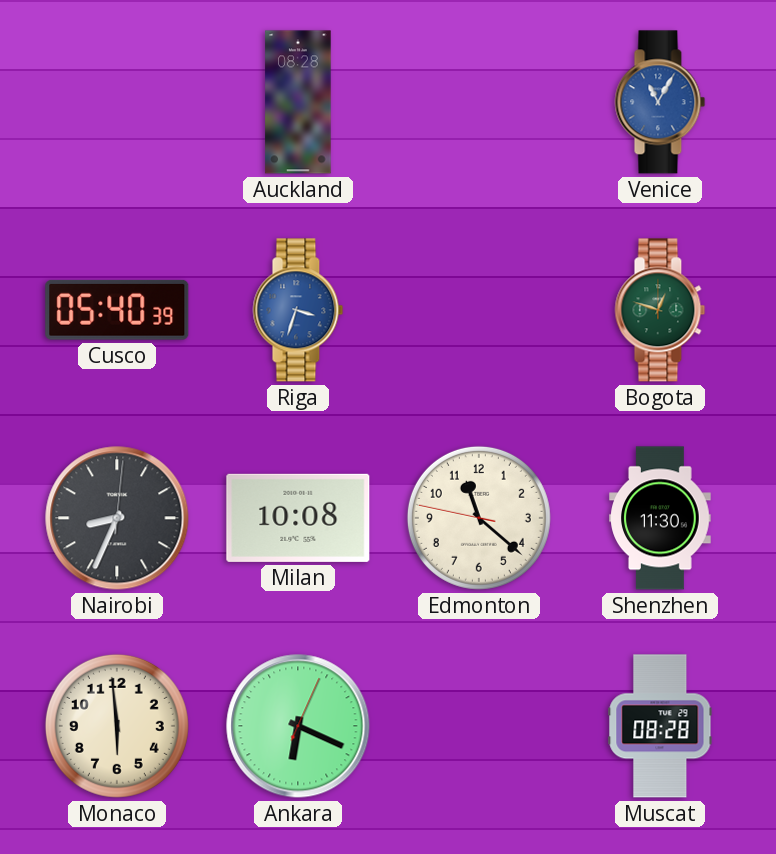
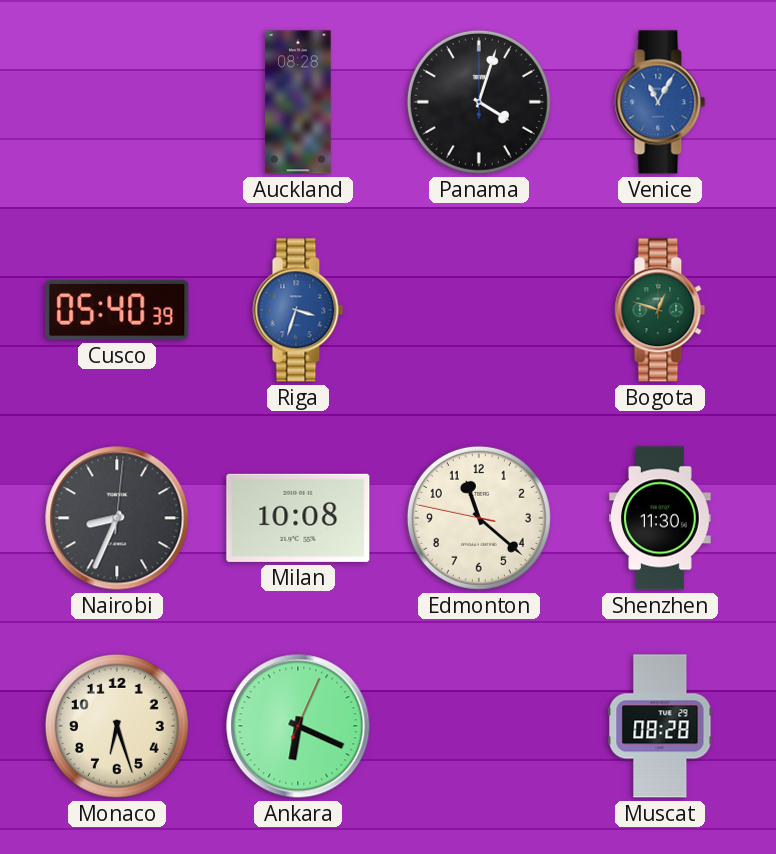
Panama: none -> 4:03 (479, 102)
Monaco: 5:59 -> 6:27 (117, 726)
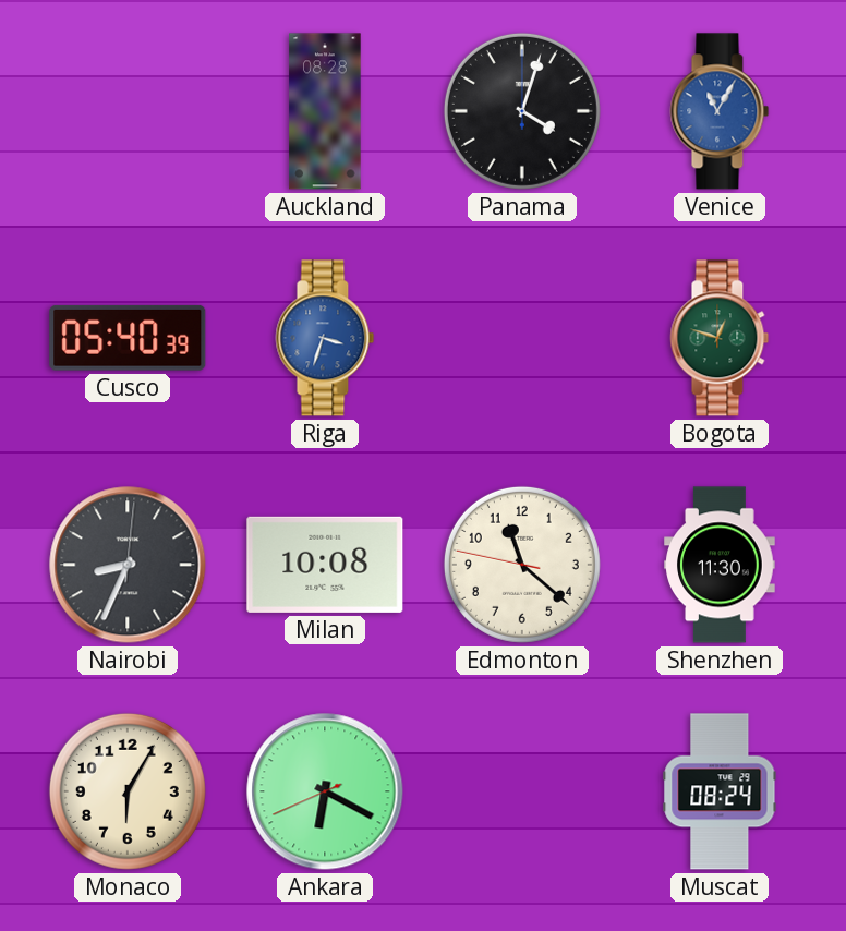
Monaco: 6:27 -> 6:05 (128, 791)
Ankara: 6:19:04 -> 6:19:41 (325, 791)
Muscat: 08:28 -> 08:24 (720, 791)
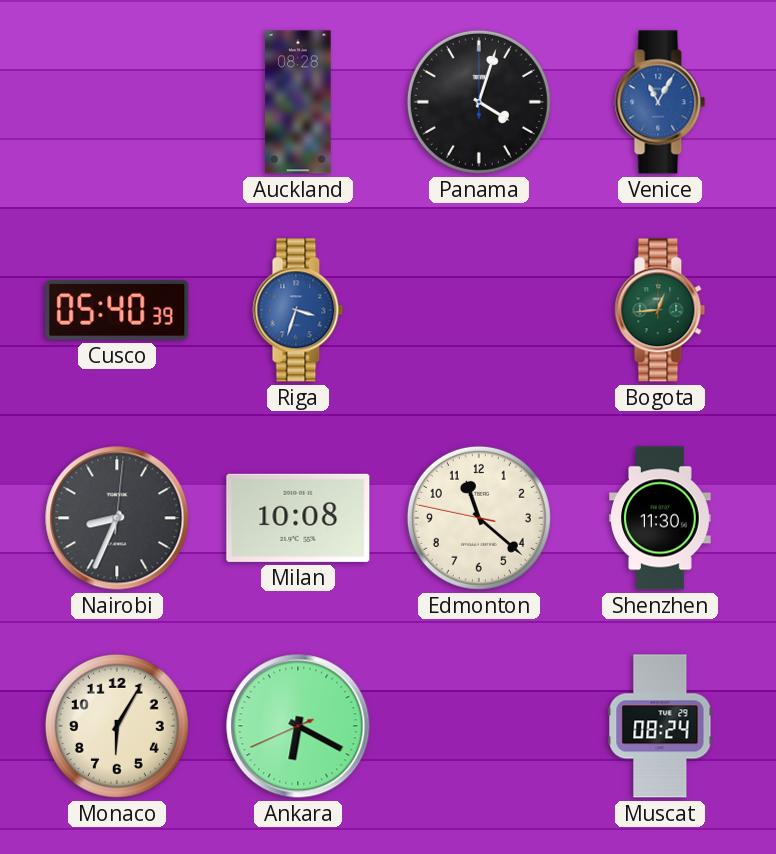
Bogota: 12:48 -> 12:44 (660, 310)
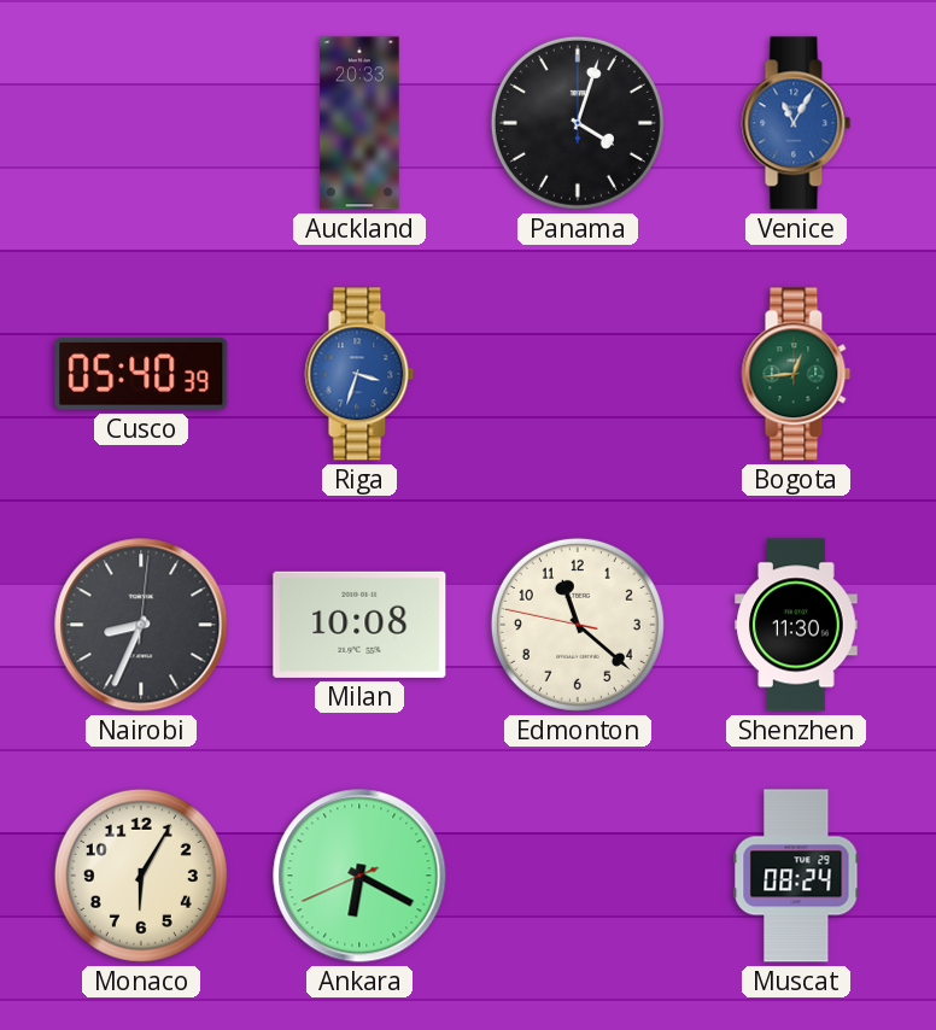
Auckland: 08:28 -> 20:33 (359, 123)
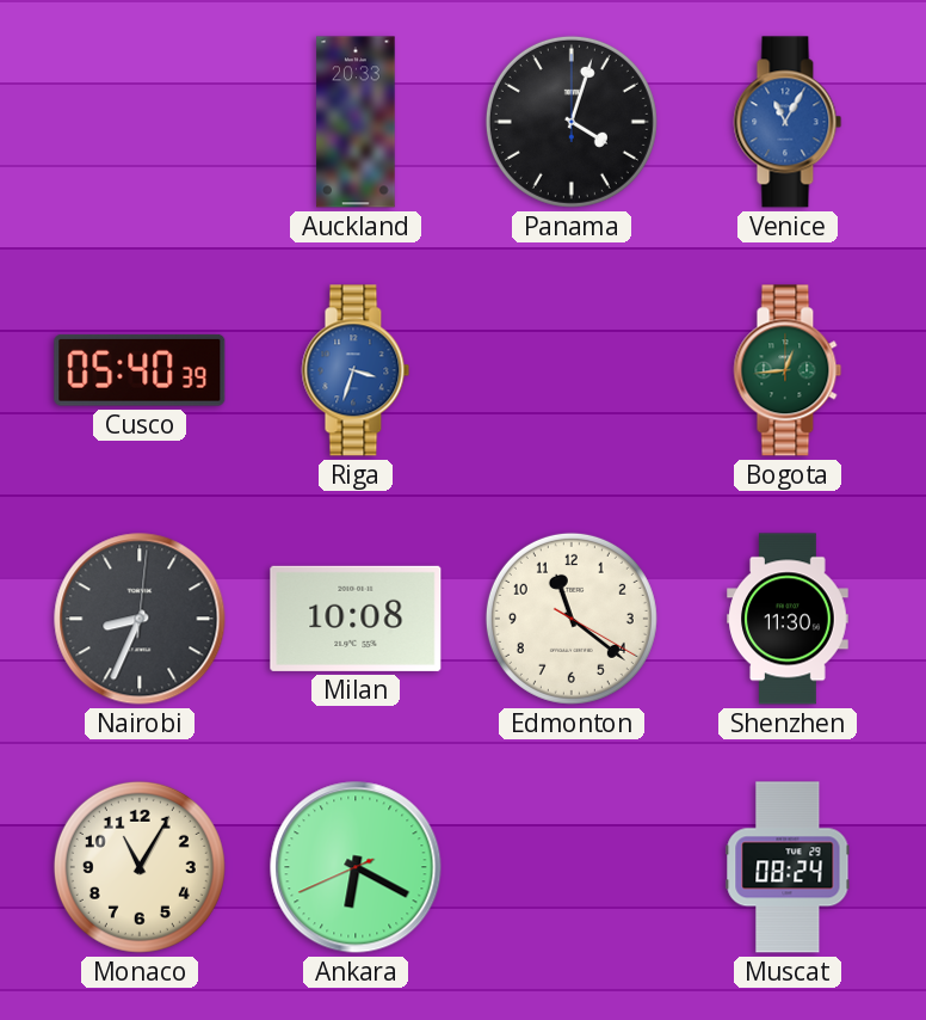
Edmonton: 11:21:47 -> 11:21:20 (572, 619)
Monaco: 6:05 -> 11:05 (140, 867)
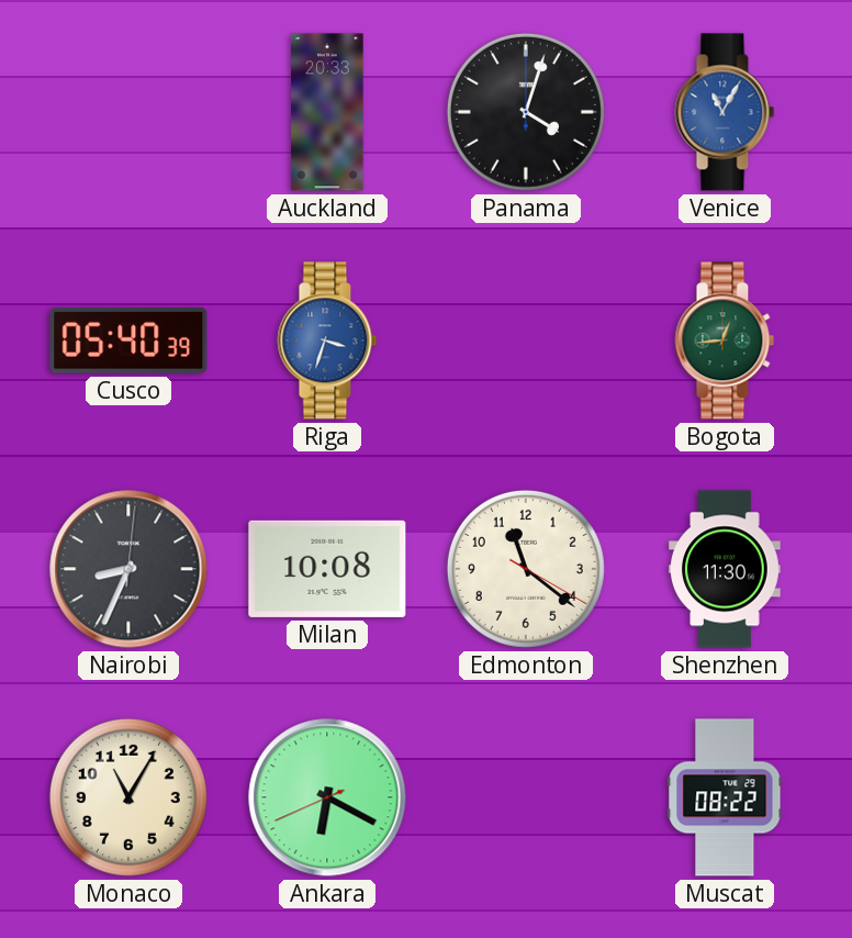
Muscat: 08:24 -> 08:22 (725, 797)
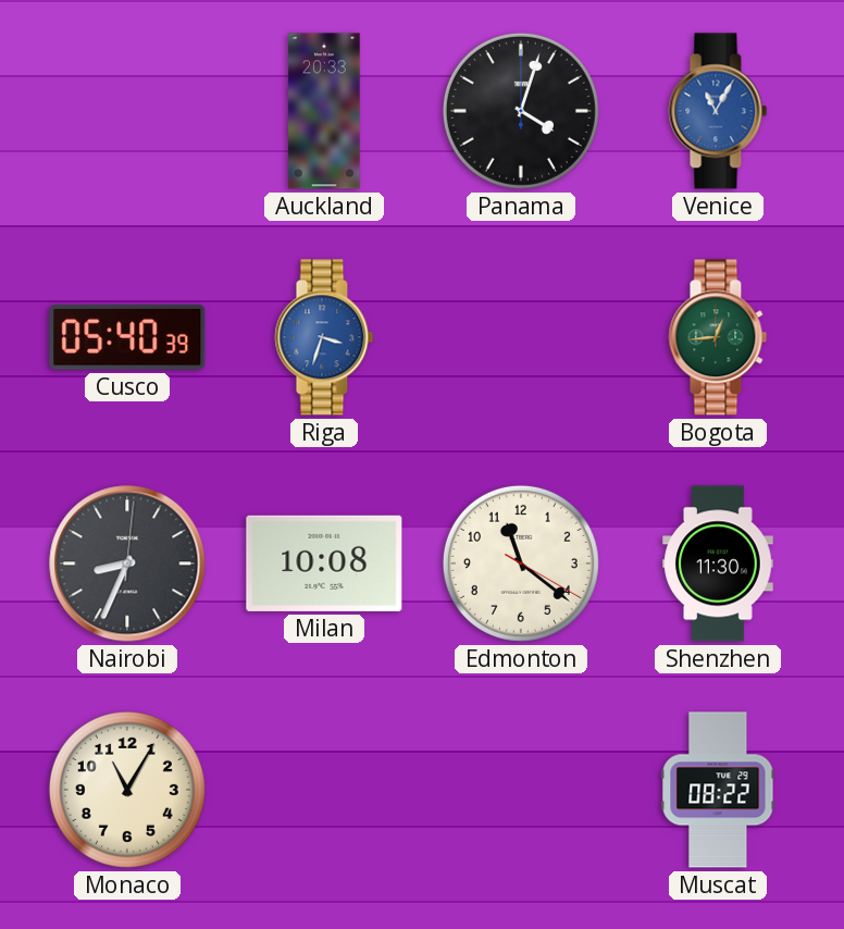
Ankara: 6:19 -> none (327, 797)
